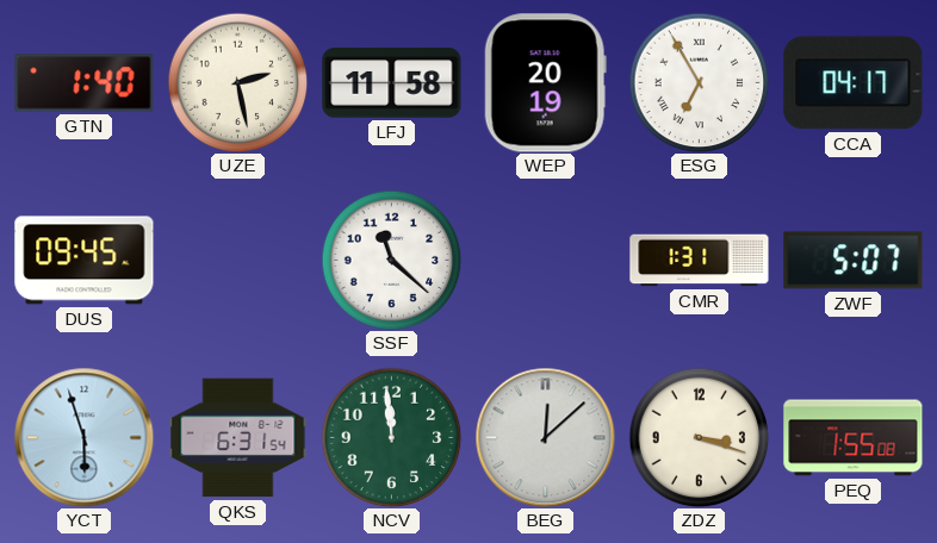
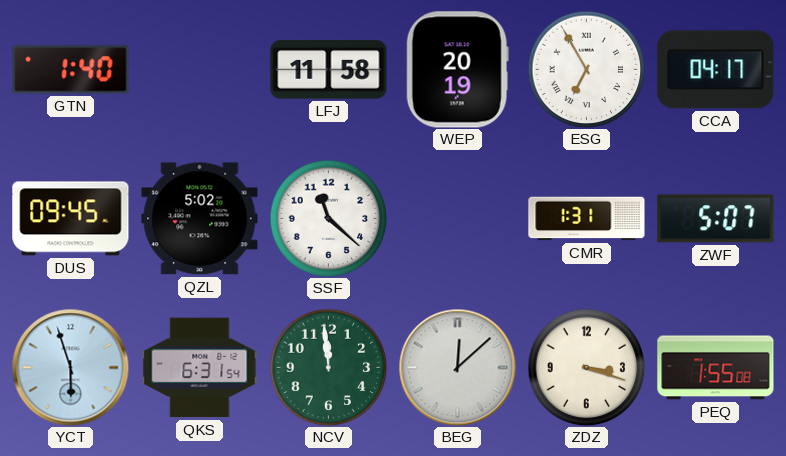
UZE: 2:28 -> none (237, 82)
QZL: none -> 5:02 (200, 219)
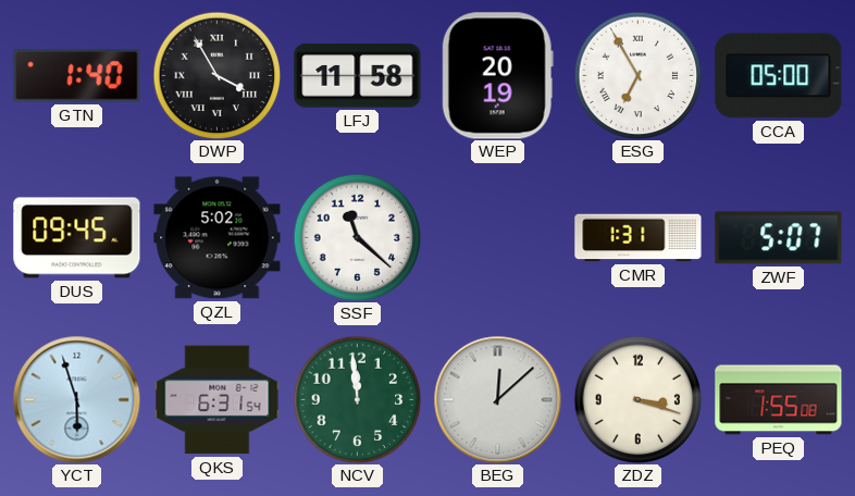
DWP: none -> 3:55 (216, 75)
CCA: 04:17 -> 05:00 (779, 76)
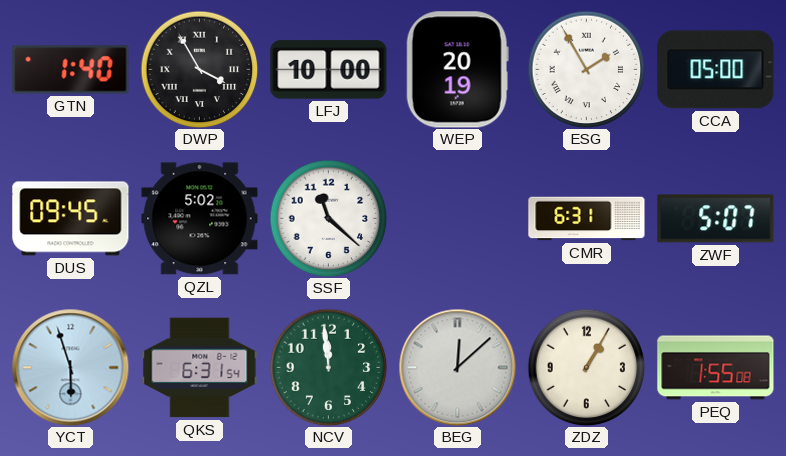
LFJ: 11:58 -> 10:00 (329, 70)
ESG: 6:55 -> 1:55 (586, 69)
CMR: 1:31 -> 6:31 (587, 219)
ZDZ: 3:18 -> 1:05 (586, 367)
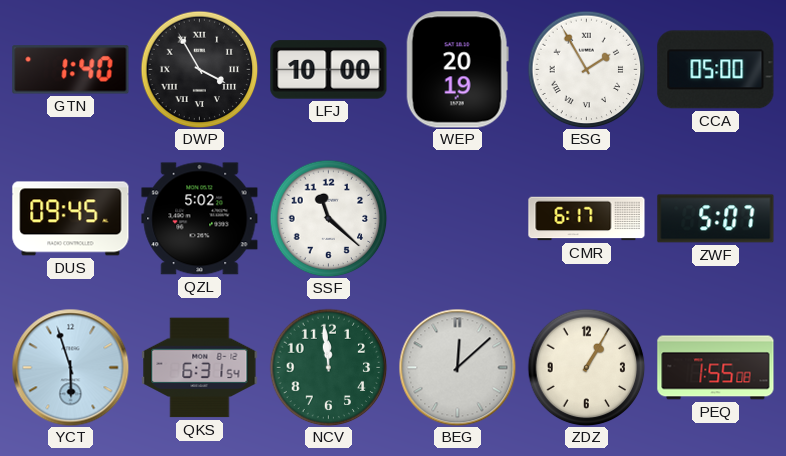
CMR: 6:31 -> 6:17 (587, 219)
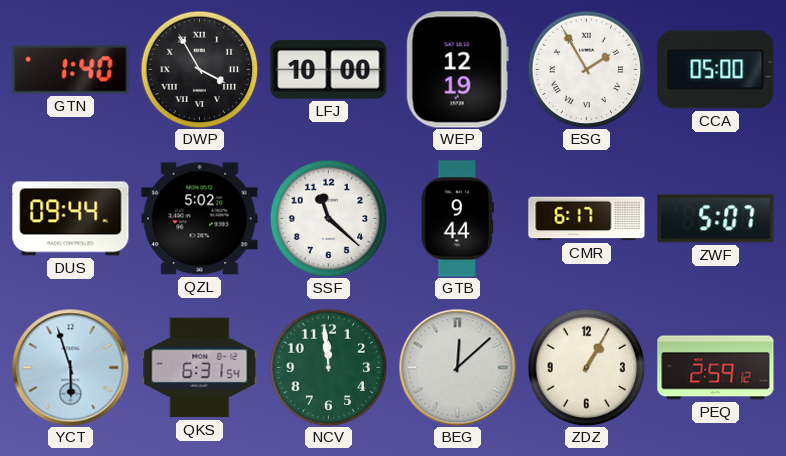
WEP: 20:19 -> 12:19 (457, 70)
DUS: 09:45 -> 09:44 (71, 219)
GTB: none -> 9:44 (457, 219)
PEQ: 1:55 -> 2:59 (716, 368)
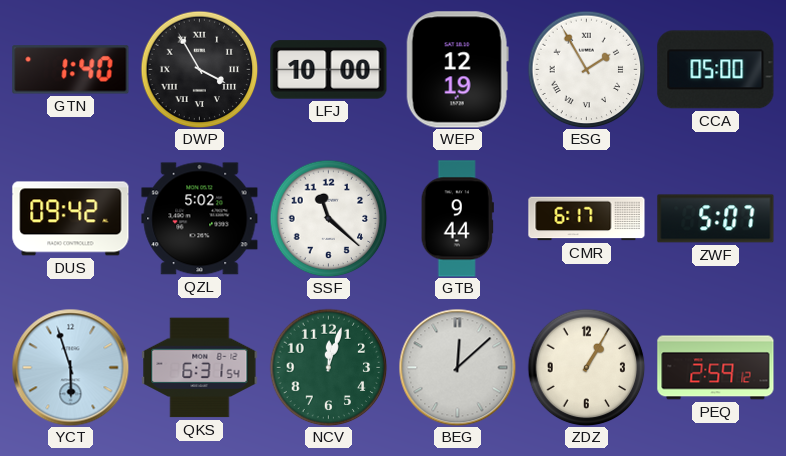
DUS: 09:44 -> 09:42 (71, 219)
NCV: 11:59 -> 12:03 (328, 367)
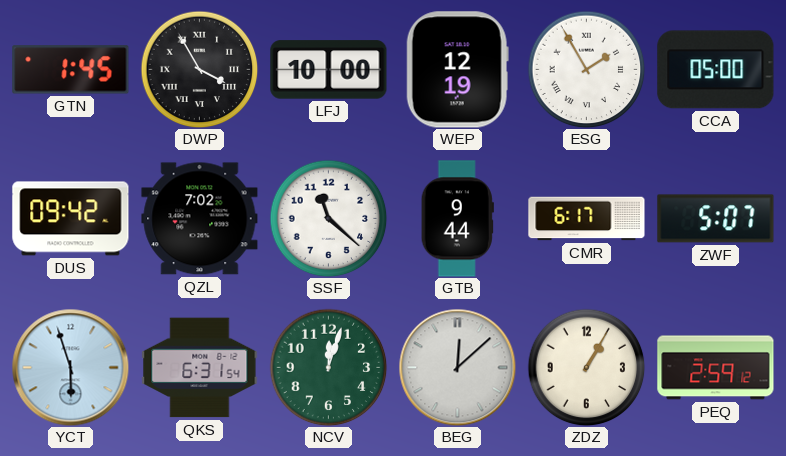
GTN: 1:40 -> 1:45 (71, 70)
QZL: 5:02 -> 7:02 (200, 219)
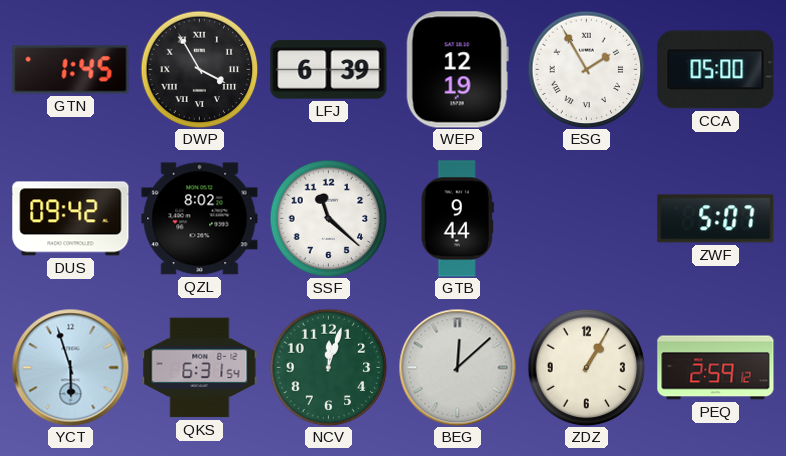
LFJ: 10:00 -> 6:39 (329, 70)
QZL: 7:02 -> 8:02 (200, 219)
CMR: 6:17 -> none (587, 219)
